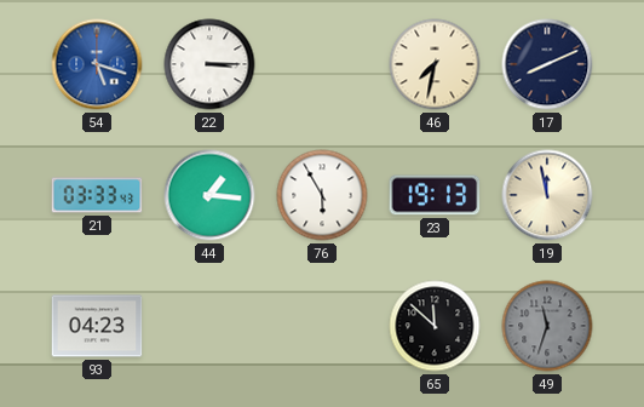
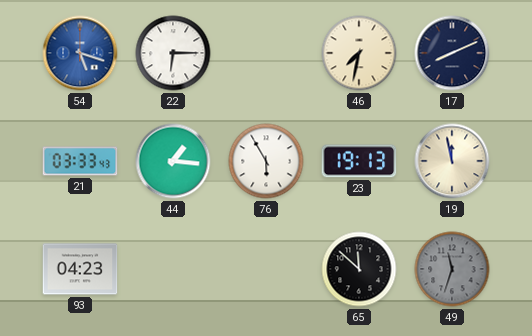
22: 3:15 -> 6:15 (173, 53)
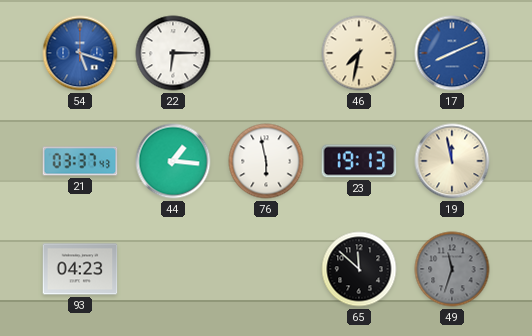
17 dial: navy -> blue (452, 53)
21: 03:33 -> 03:37 (80, 161)
76: 5:55 -> 5:58 (266, 161)
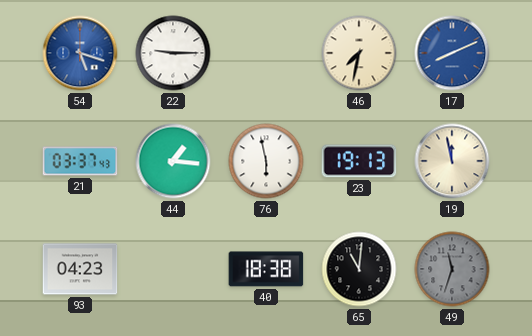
22: 6:15 -> 9:15 (173, 53)
40: none -> 18:38 (266, 269)
65: 11:52 -> 11:01 (359, 269)
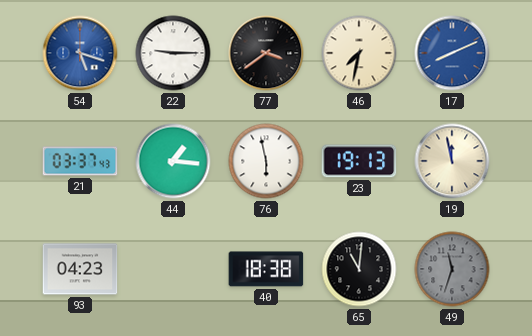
77: none -> 3:39 (266, 53)
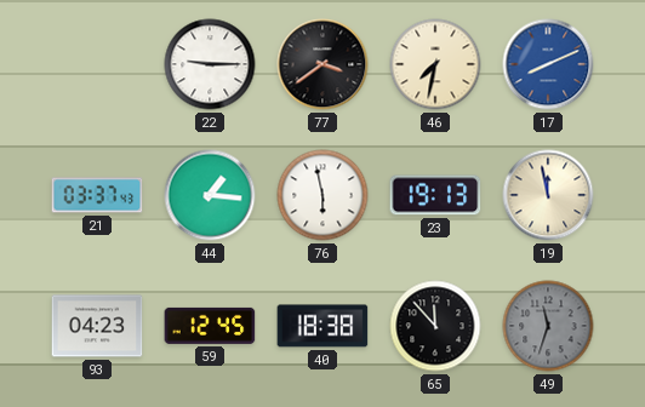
54: 5:18 -> none (80, 53)
59: none -> 12:45 (210, 326)
65: 11:01 -> 11:53 (435, 326)
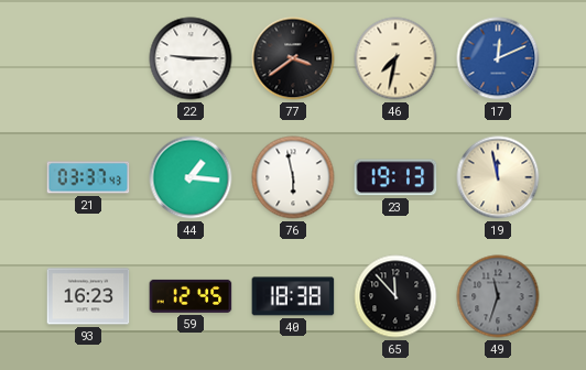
17: 8:11 -> 12:11 (498, 58)
93: 04:23 -> 16:23 (88, 296)
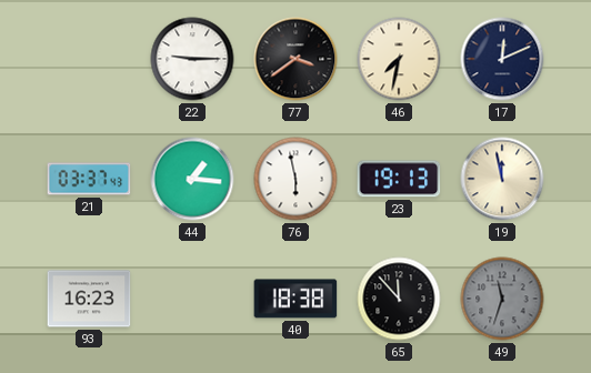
17 dial: blue -> navy (502, 59)
59: 12:45 -> none (191, 296)
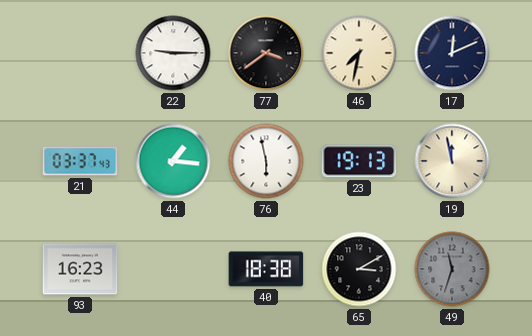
65: 11:53 -> 3:10 (359, 269)
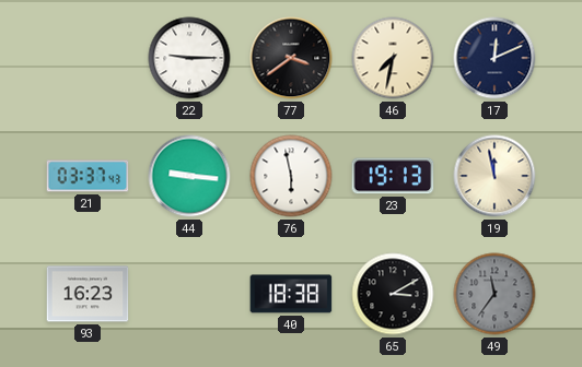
44: 1:16 -> 9:16 (189, 176)
49: 11:33 -> 11:36 (494, 294)
